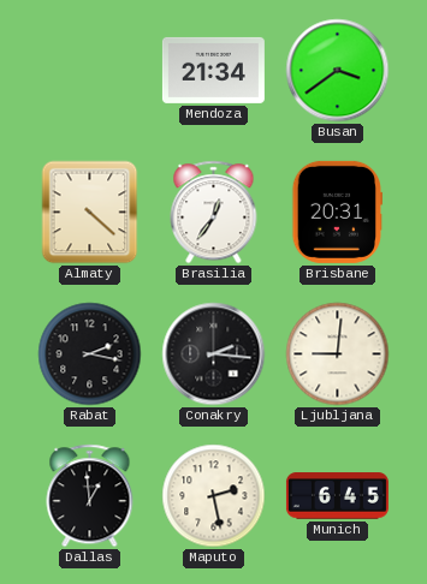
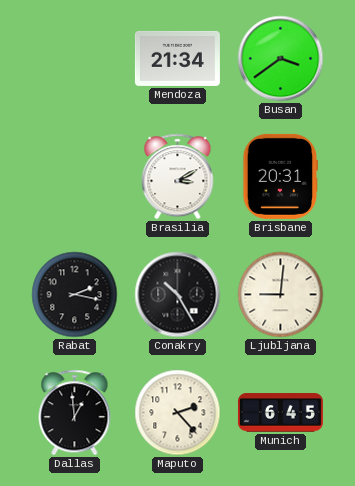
Almaty: 4:22 -> none (90, 213)
Brasilia: 12:36 -> 3:10 (178, 177)
Conakry: 2:16 -> 10:25 (178, 295)
Maputo: 2:28 -> 2:23 (178, 413)
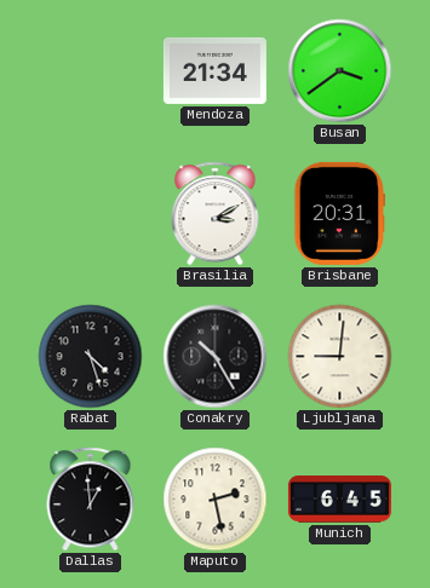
Rabat: 2:17 -> 4:27 (91, 357)
Maputo: 2:23 -> 2:28 (216, 500)
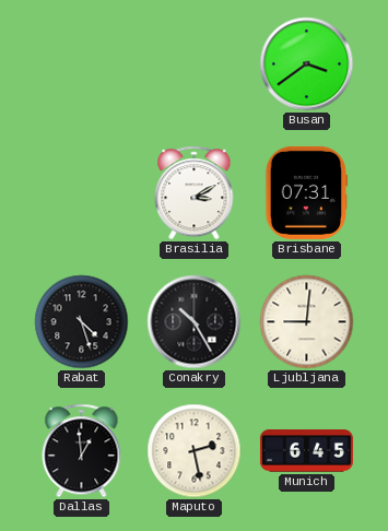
Mendoza: 21:34 -> none (214, 70)
Brisbane: 20:31 -> 07:31 (306, 192)
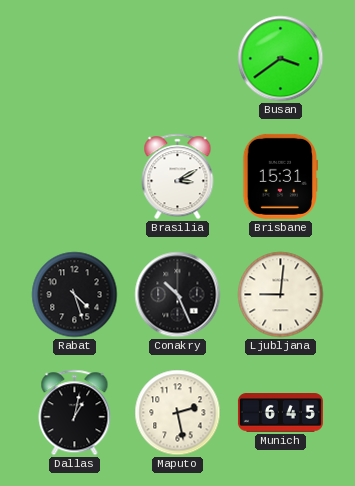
Brisbane: 07:31 -> 15:31 (280, 176)
Conakry: 10:25 -> 10:26 (178, 295)
Dallas: 12:59 -> 1:02 (75, 413)
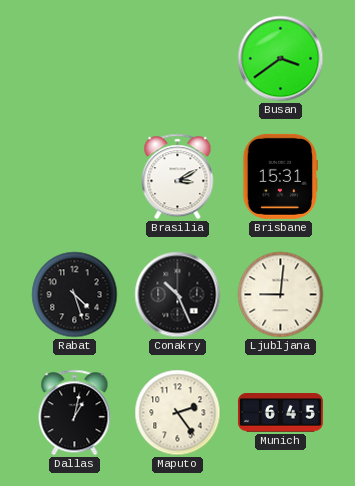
Maputo: 2:28 -> 2:24 (178, 413)
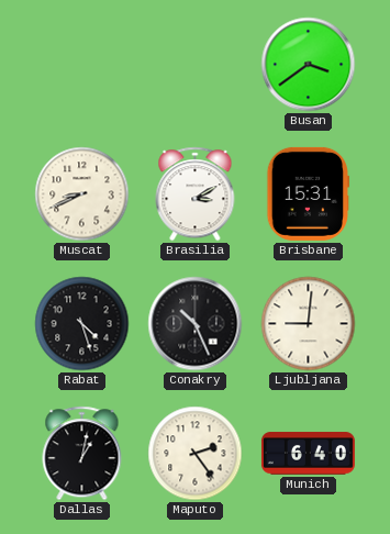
Muscat: none -> 8:41 (82, 194)
Munich: 6:45 -> 6:40 (308, 454)
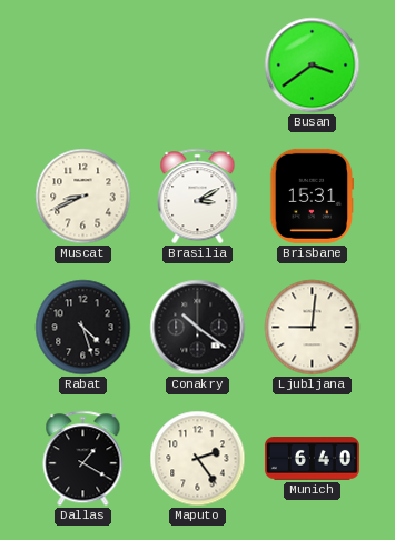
Conakry: 10:26 -> 10:21 (198, 328)
Dallas: 1:02 -> 1:20 (83, 459)
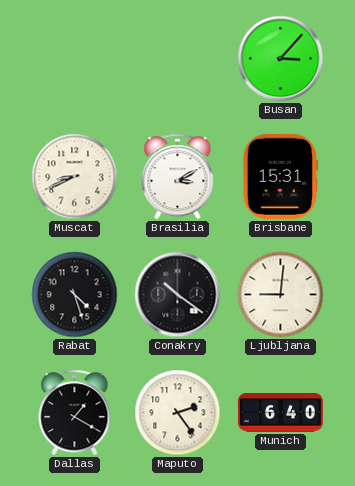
Busan: 3:39 -> 3:07 (281, 59)
